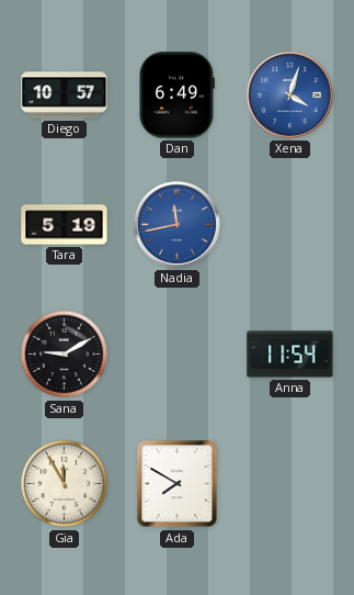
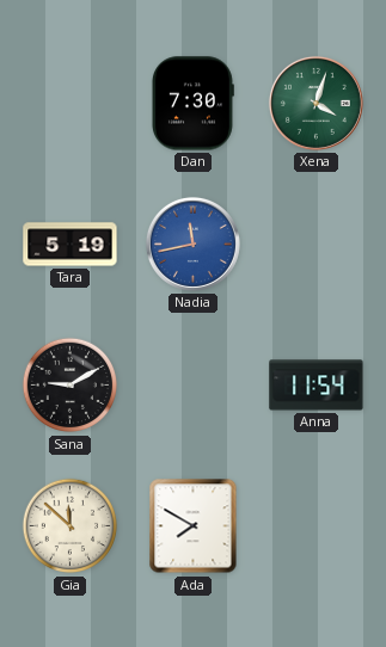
Diego: 10:57 -> none (65, 96)
Dan: 6:49 -> 7:30 (192, 104)
Xena dial: blue -> green (315, 103)
Gia: 11:55 -> 11:52 (71, 526)
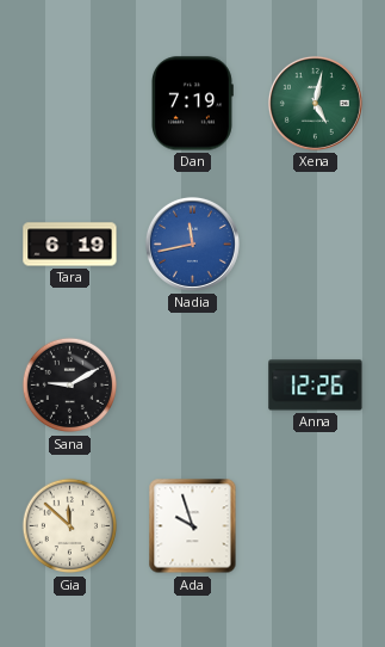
Dan: 7:30 -> 7:19 (192, 104)
Xena: 4:03 -> 5:02 (315, 103)
Tara: 5:19 -> 6:19 (70, 245)
Anna: 11:54 -> 12:26 (316, 386)
Ada: 7:50 -> 9:57 (193, 526)
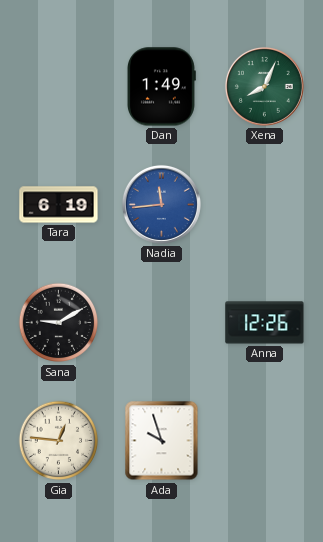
Dan: 7:19 -> 1:49 (161, 87)
Xena: 5:02 -> 8:04 (264, 86)
Nadia: 11:43 -> 11:44 (161, 204)
Gia: 11:52 -> 12:46 (59, 441)
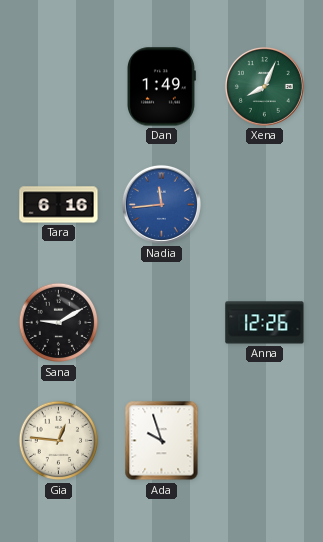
Tara: 6:19 -> 6:16 (59, 205)
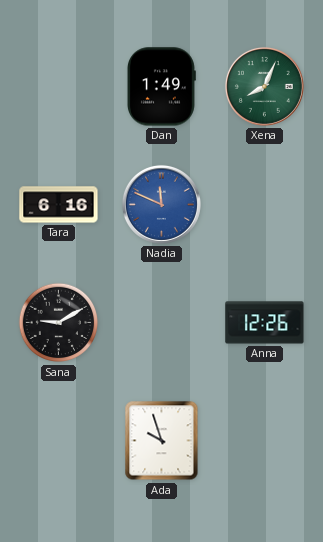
Nadia: 11:44 -> 11:49 (161, 204)
Gia: 12:46 -> none (59, 441)
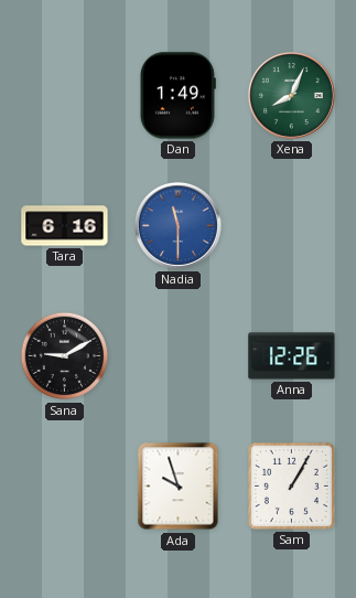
Nadia: 11:49 -> 11:30 (177, 225)
Sam: none -> 1:05 (291, 485)
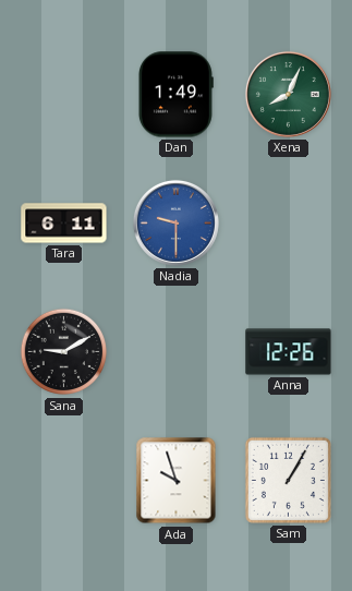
Tara: 6:16 -> 6:11 (64, 224)
Nadia: 11:30 -> 9:30 (175, 222)
